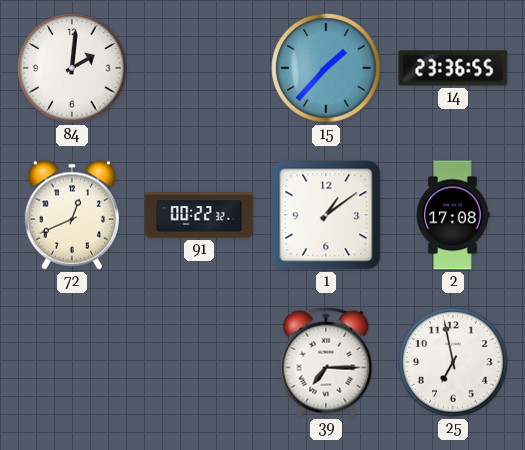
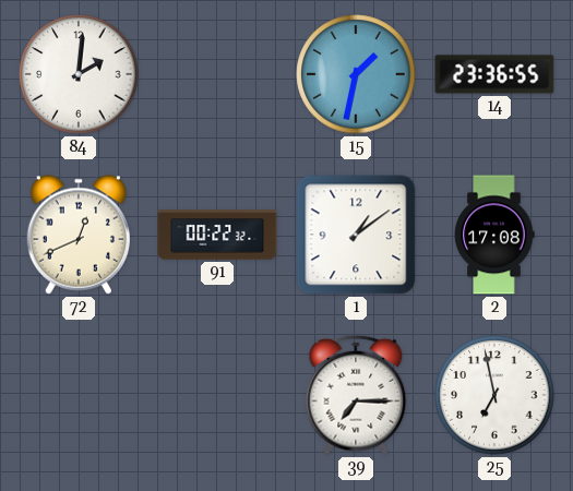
15: 1:37 -> 1:32 (356, 74)
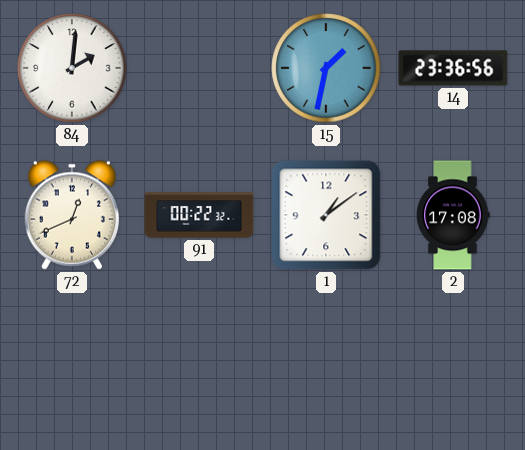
14: 23:36:55 -> 23:36:56 (453, 68)
39: 7:15 -> none (356, 395)
25: 6:58 -> none (494, 395)
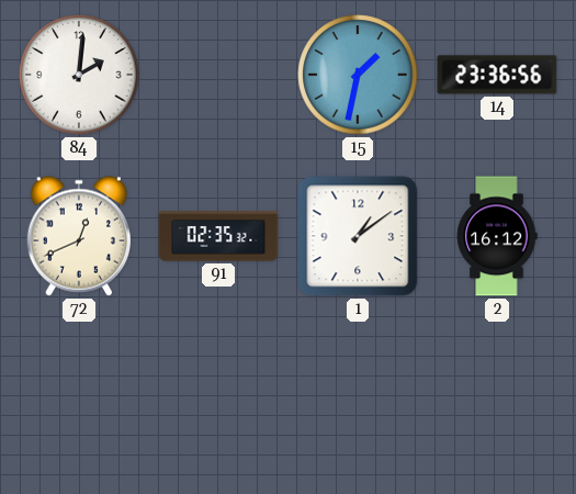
91: 00:22 -> 02:35 (218, 236)
2: 17:08 -> 16:12 (497, 236)
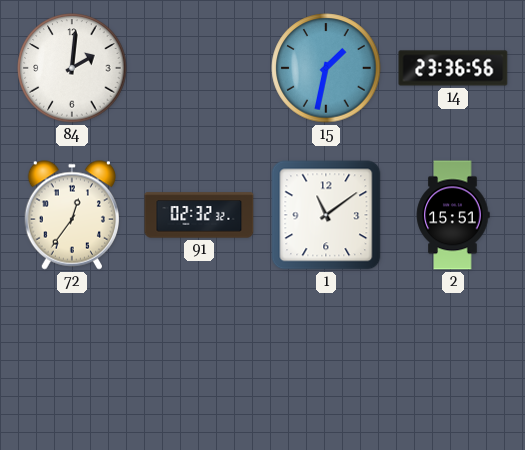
72: 12:41 -> 12:36 (71, 215)
91: 02:35 -> 02:32 (199, 215)
1: 1:09 -> 11:09 (326, 215)
2: 16:12 -> 15:51 (453, 215)
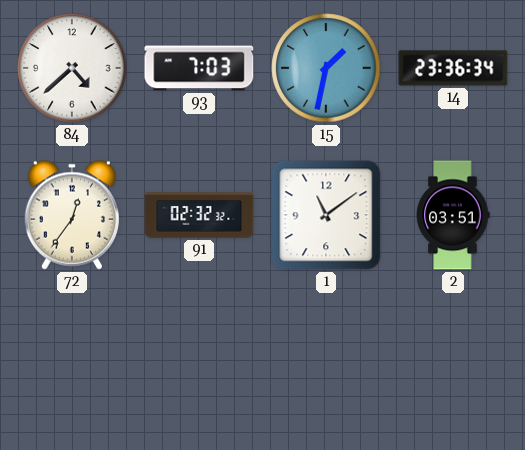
84: 2:01 -> 4:38 (72, 68)
93: none -> 7:03 (199, 68)
14: 23:36:56 -> 23:36:34 (453, 68)
2: 15:51 -> 03:51 (453, 215)
